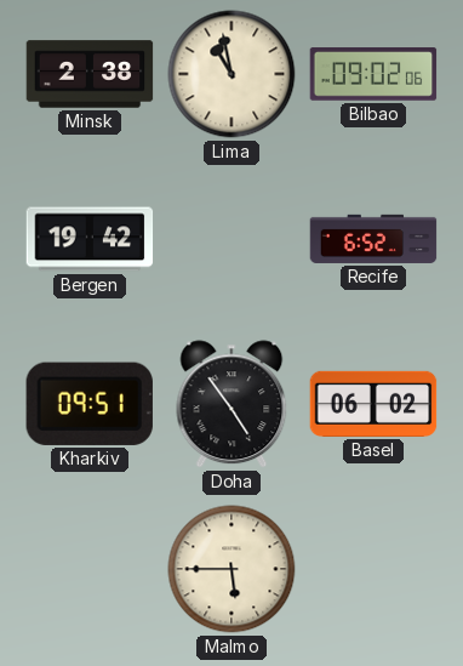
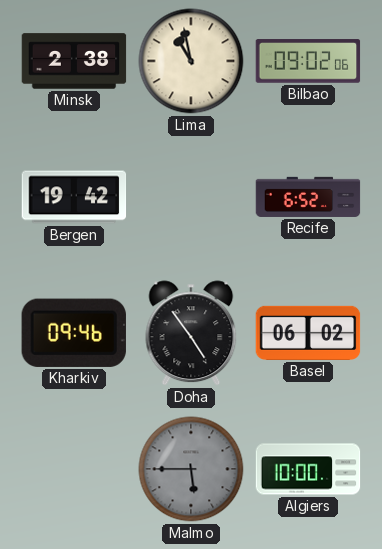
Kharkiv: 09:51 -> 09:46 (74, 333)
Malmo dial: cream -> grey (191, 469)
Algiers: none -> 10:00 (308, 469)
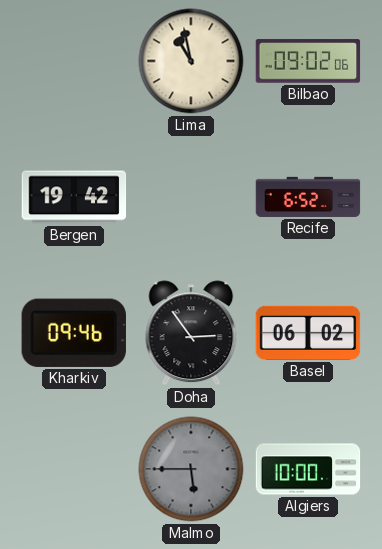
Minsk: 2:38 -> none (74, 61)
Doha: 4:54 -> 2:54 (191, 333)
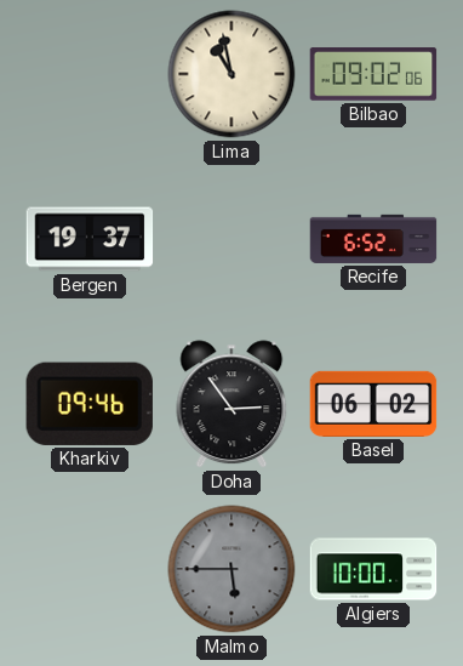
Bergen: 19:42 -> 19:37 (90, 239)
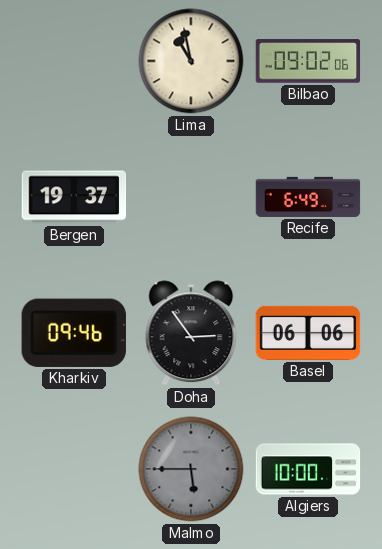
Recife: 6:52 -> 6:49 (308, 197)
Basel: 06:02 -> 06:06 (308, 333)
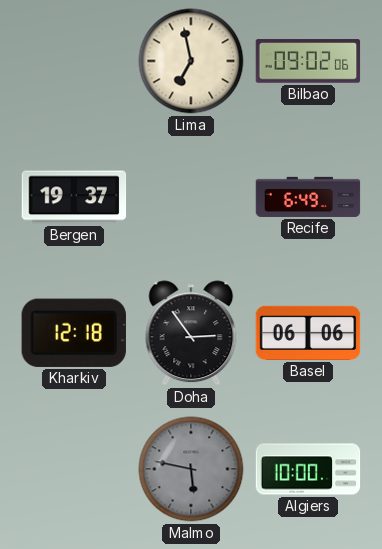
Lima: 10:58 -> 6:58 (191, 61)
Kharkiv: 09:46 -> 12:18 (74, 333)
Malmo: 5:45 -> 5:47 (191, 469)
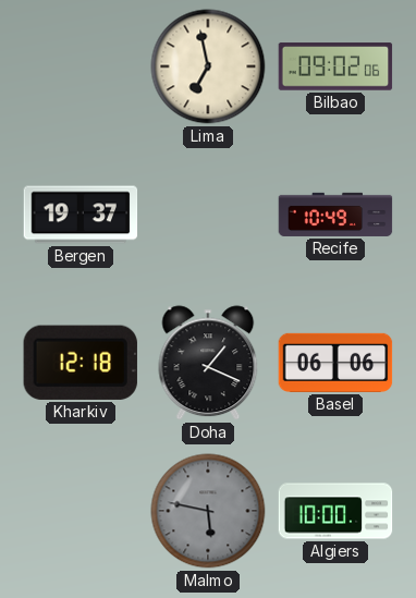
Recife: 6:49 -> 10:49 (335, 215)
Doha: 2:54 -> 1:19 (208, 363)
